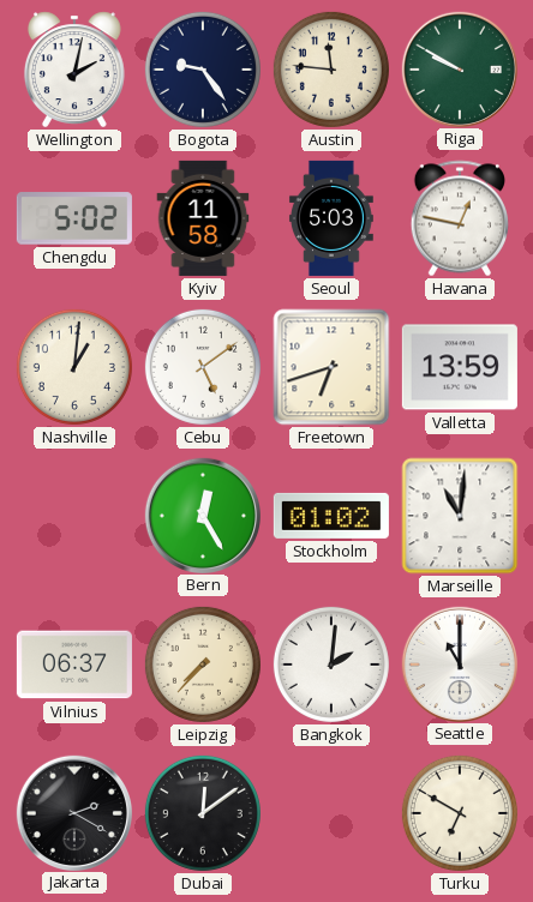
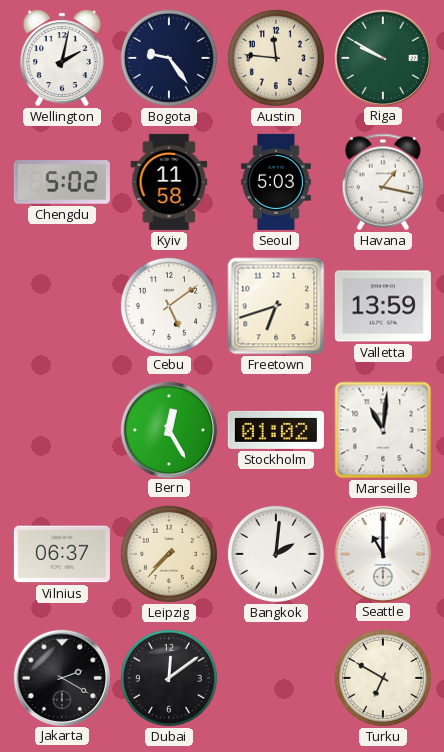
Havana: 12:47 -> 1:17 (382, 182)
Nashville: 1:01 -> none (74, 367)
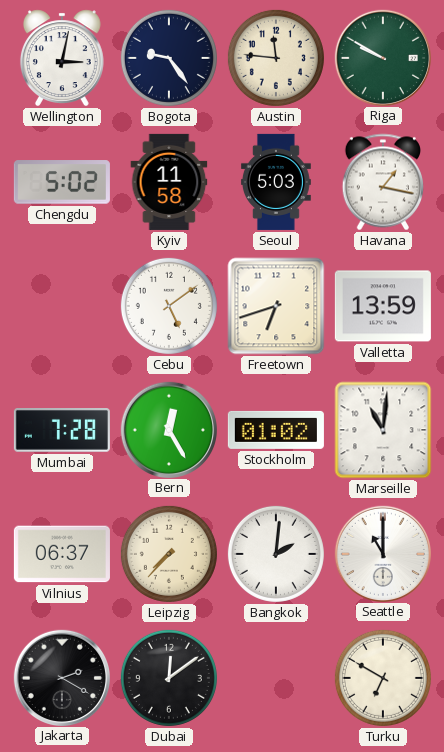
Wellington: 2:02 -> 3:02 (62, 58)
Mumbai: none -> 7:28 (62, 430)
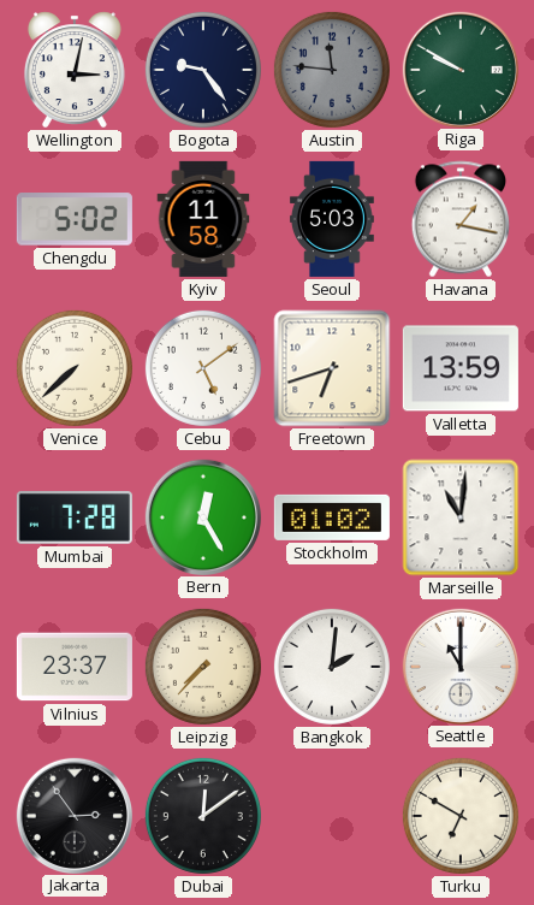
Austin dial: cream -> grey (332, 70)
Venice: none -> 7:38 (75, 368)
Vilnius: 06:37 -> 23:37 (75, 667)
Jakarta: 2:20 -> 2:54 (73, 815)
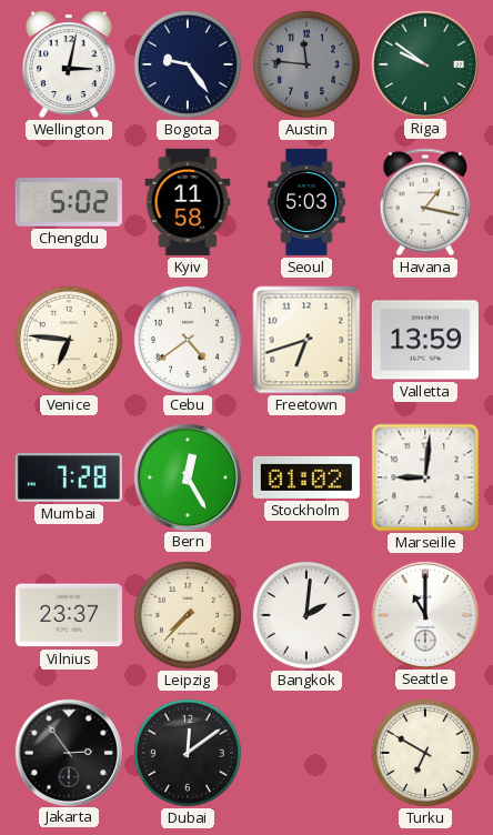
Riga: 9:50 -> 9:51 (424, 63)
Venice: 7:38 -> 6:46 (69, 340)
Cebu: 5:09 -> 4:39 (188, 340)
Marseille: 11:01 -> 9:01 (425, 477)
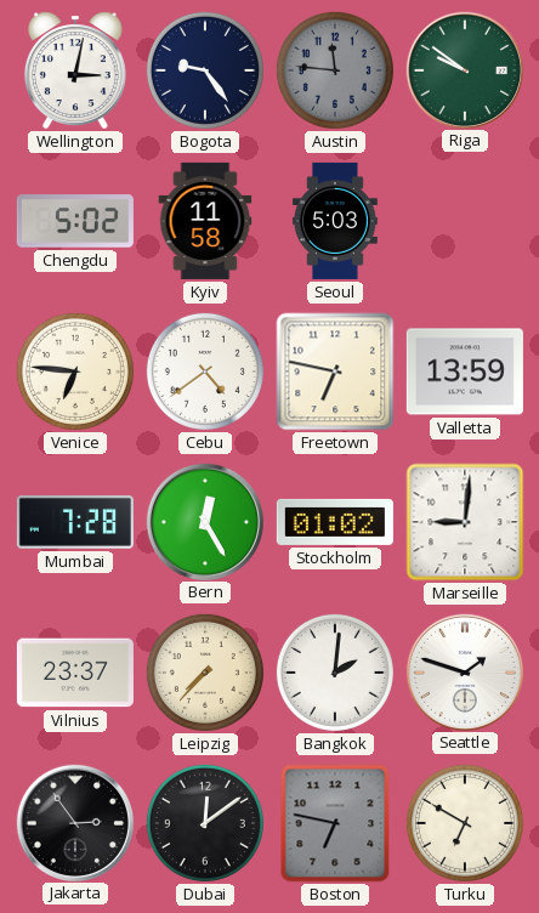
Havana: 1:17 -> none (424, 202)
Freetown: 6:42 -> 6:47 (335, 372)
Seattle: 11:00 -> 1:48 (464, 671)
Boston: none -> 6:47 (335, 823)
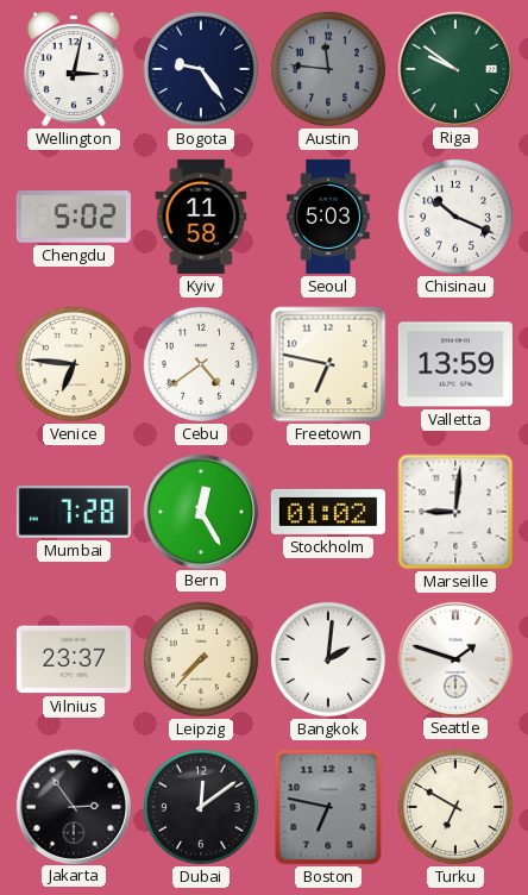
Chisinau: none -> 10:19 (455, 217)
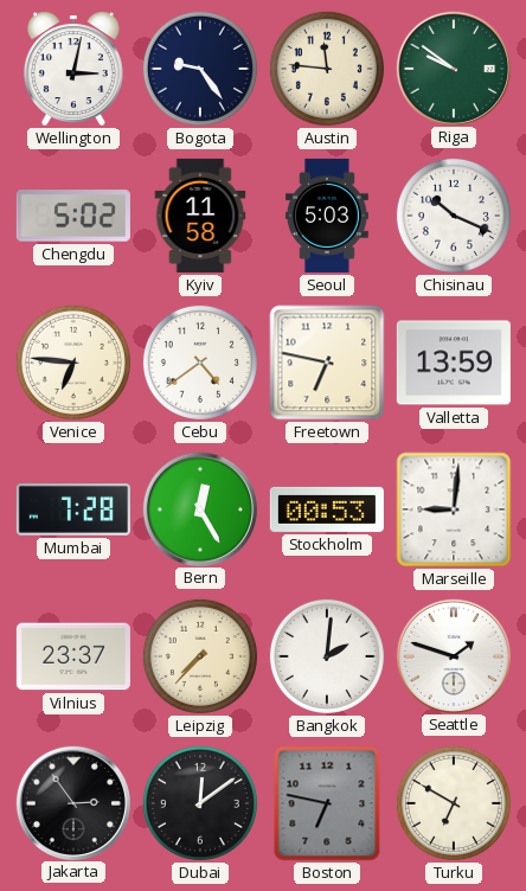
Austin dial: grey -> cream (327, 69)
Stockholm: 01:02 -> 00:53 (327, 509)
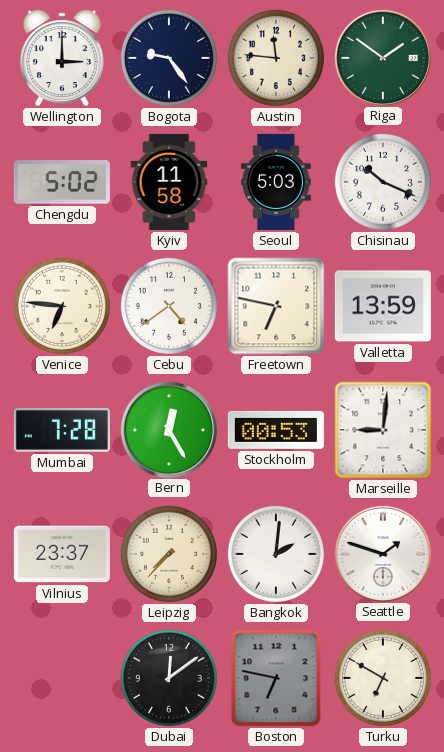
Wellington: 3:02 -> 3:00 (62, 58)
Riga: 9:51 -> 1:51 (382, 57)
Jakarta: 2:54 -> none (72, 802)
